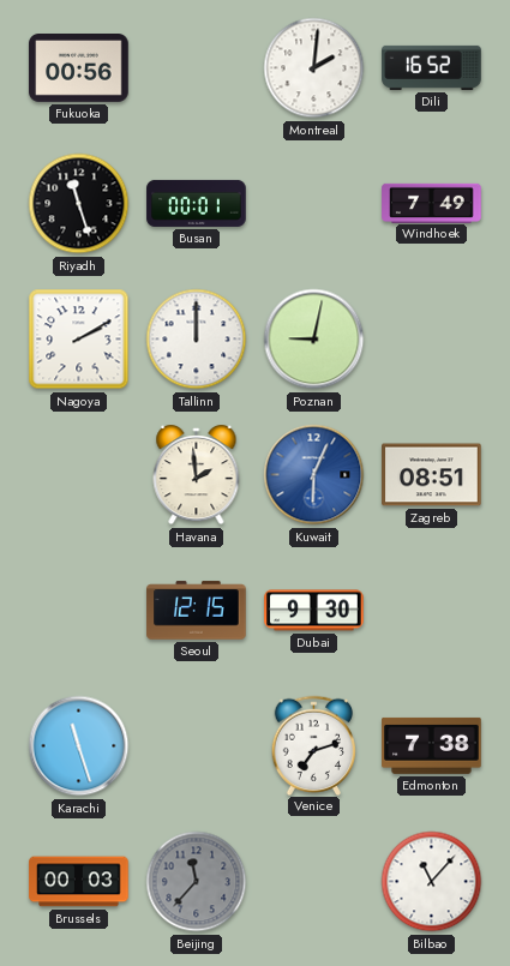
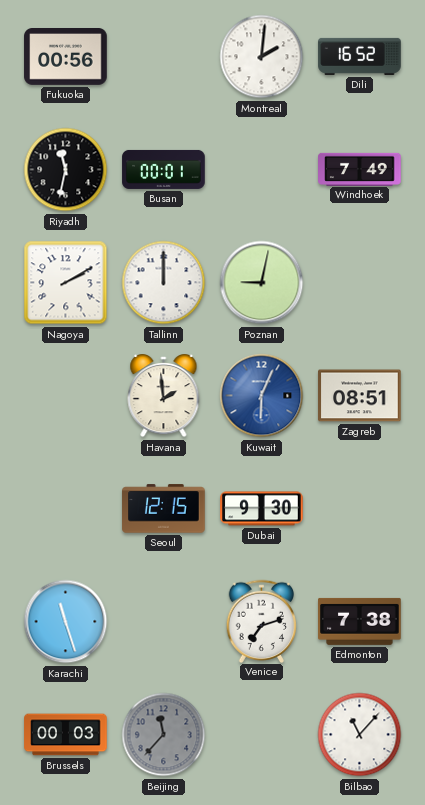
Riyadh: 11:27 -> 11:32 (66, 170)
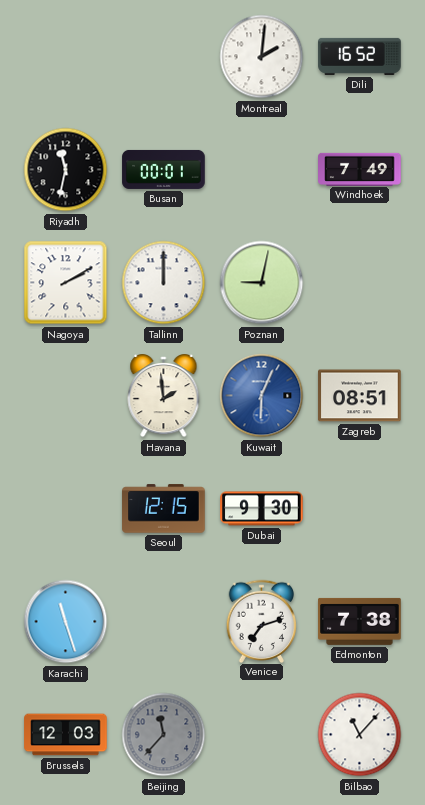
Fukuoka: 00:56 -> none (66, 57)
Brussels: 00:03 -> 12:03 (66, 735)
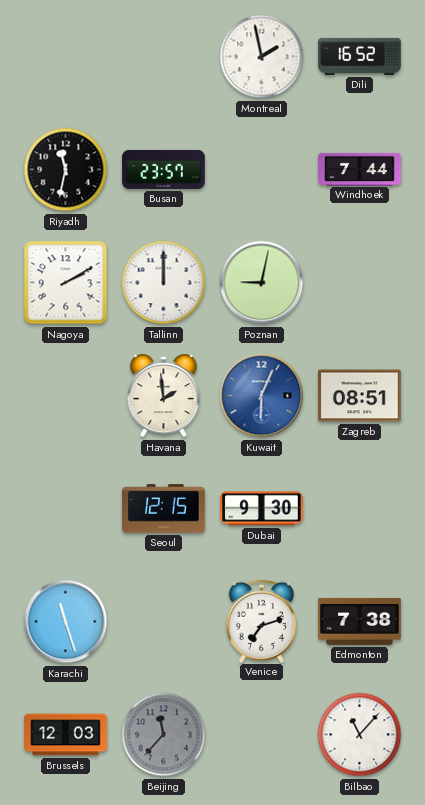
Montreal: 2:01 -> 1:58 (262, 57)
Busan: 00:01 -> 23:57 (164, 169)
Windhoek: 7:49 -> 7:44 (360, 169)
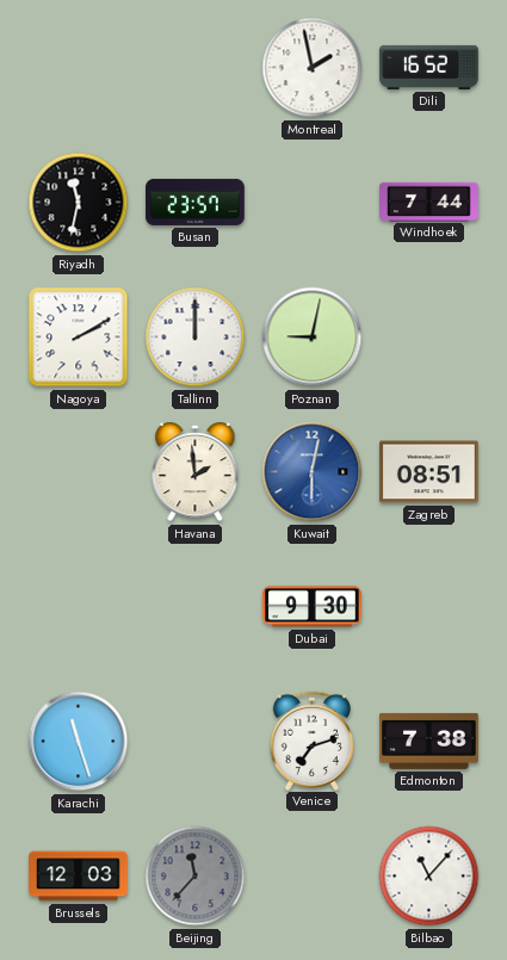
Kuwait: 6:04 -> 6:02 (313, 472)
Seoul: 12:15 -> none (164, 509)
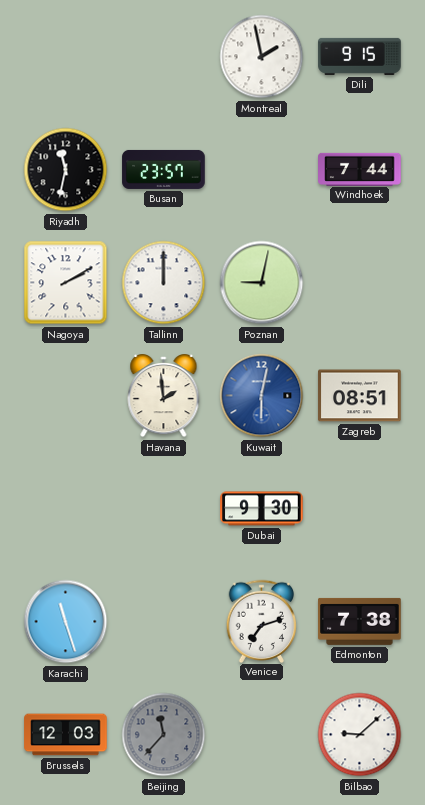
Dili: 16:52 -> 9:15 (360, 56)
Bilbao: 11:07 -> 9:08 (360, 735)
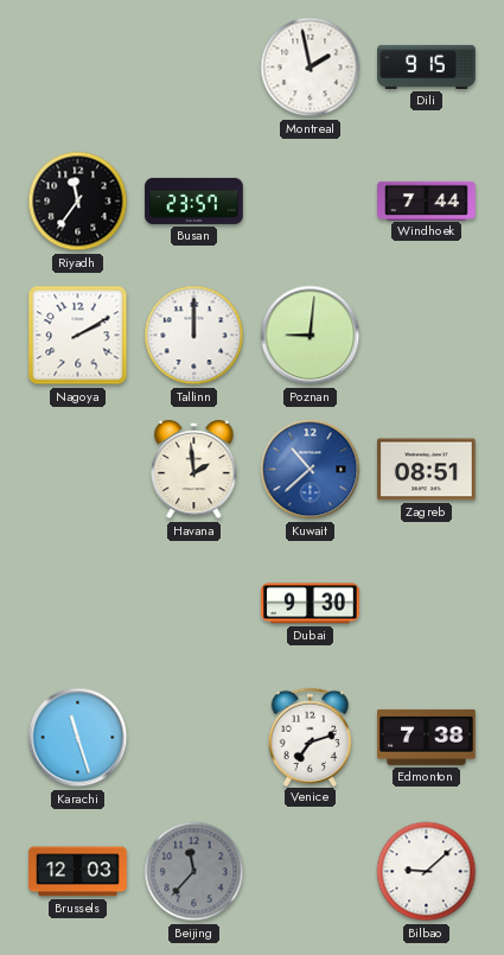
Riyadh: 11:32 -> 11:36 (78, 202)
Poznan: 9:02 -> 9:01 (311, 336)
Kuwait: 6:02 -> 10:38 (311, 470)
